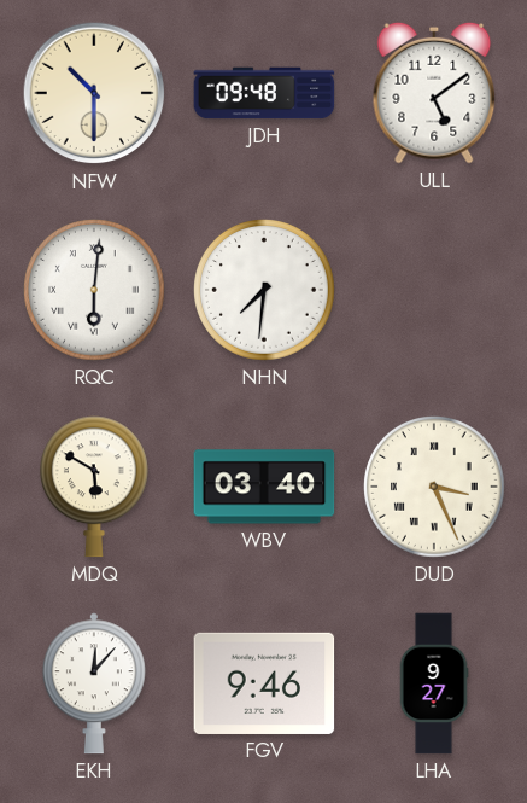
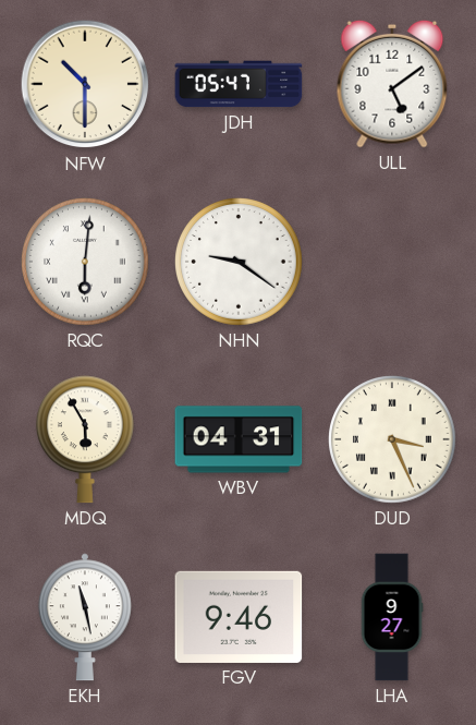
JDH: 09:48 -> 05:47 (239, 84)
NHN: 7:31 -> 9:21 (240, 263)
MDQ: 5:50 -> 5:55 (85, 439)
WBV: 03:40 -> 04:31 (239, 439)
EKH: 12:07 -> 11:28 (85, 617)
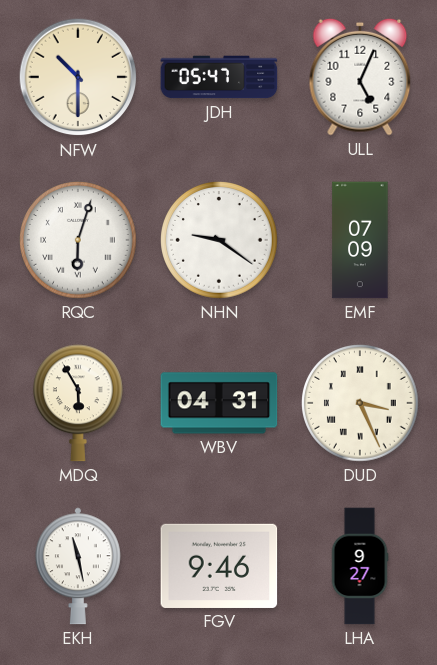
ULL: 5:09 -> 5:04 (360, 77)
RQC: 6:01 -> 6:03 (79, 241)
EMF: none -> 07:09 (360, 240)
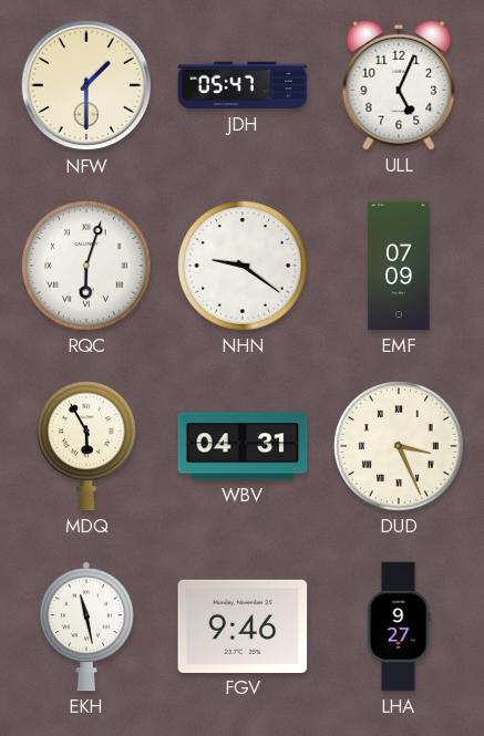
NFW: 10:30 -> 1:30 (86, 85)
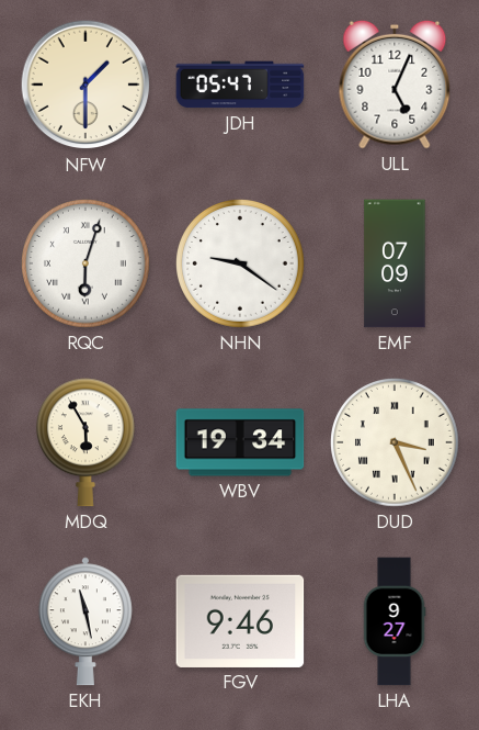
WBV: 04:31 -> 19:34 (240, 442)
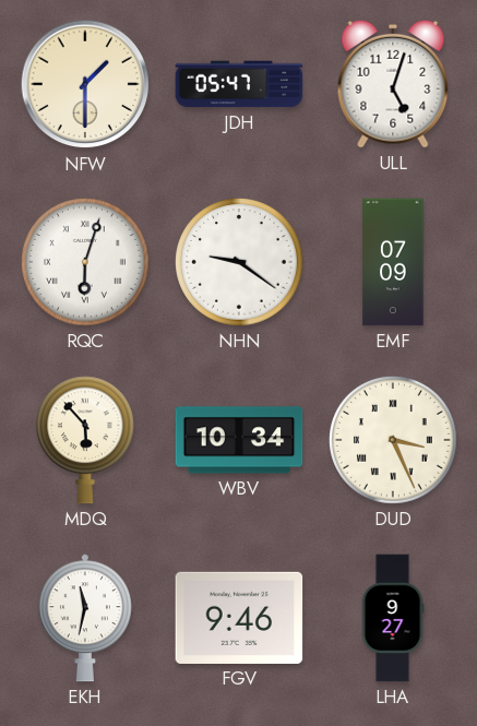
ULL: 5:04 -> 5:03 (393, 84)
MDQ: 5:55 -> 5:53 (85, 440)
WBV: 19:34 -> 10:34 (239, 440)
EKH: 11:28 -> 11:32 (85, 618)
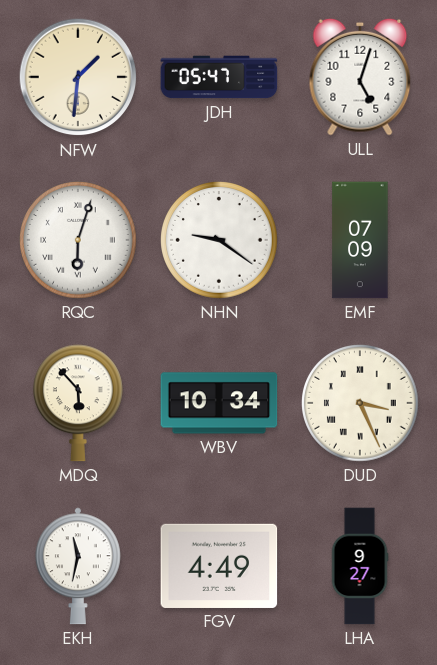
NFW: 1:30 -> 1:31 (78, 77)
FGV: 9:46 -> 4:49 (219, 566)
